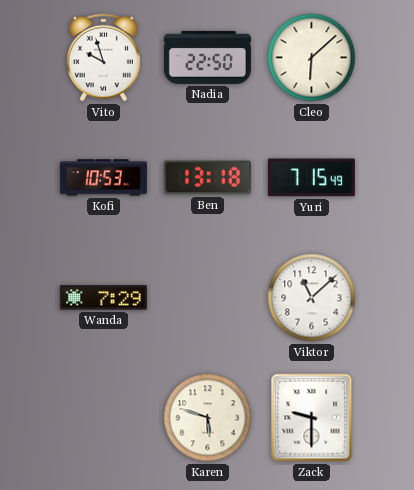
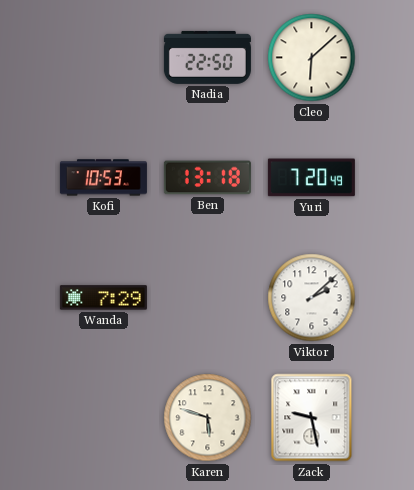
Vito: 9:57 -> none (103, 58)
Yuri: 7:15 -> 7:20 (311, 178)
Viktor: 11:08 -> 2:08 (312, 298)
Zack: 9:30 -> 9:28 (312, 418)
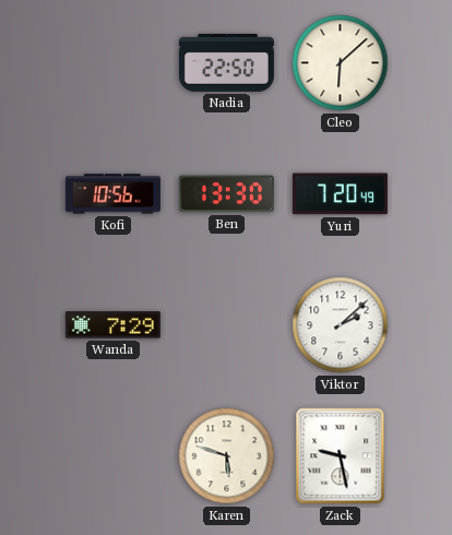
Kofi: 10:53 -> 10:56 (112, 194)
Ben: 13:18 -> 13:30 (226, 194)
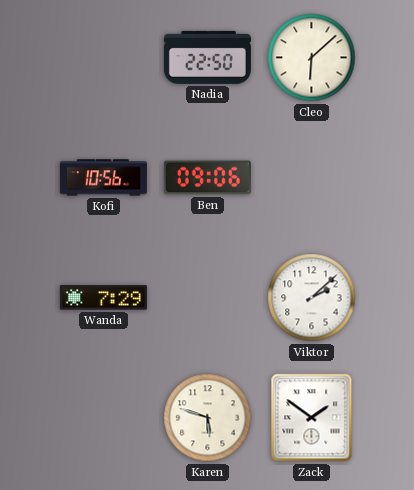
Ben: 13:30 -> 09:06 (207, 178)
Yuri: 7:20 -> none (340, 194)
Zack: 9:28 -> 1:51 (312, 418)
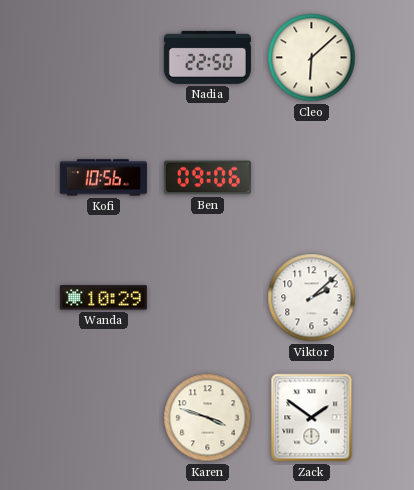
Wanda: 7:29 -> 10:29 (103, 298)
Karen: 5:48 -> 3:48 (208, 418)
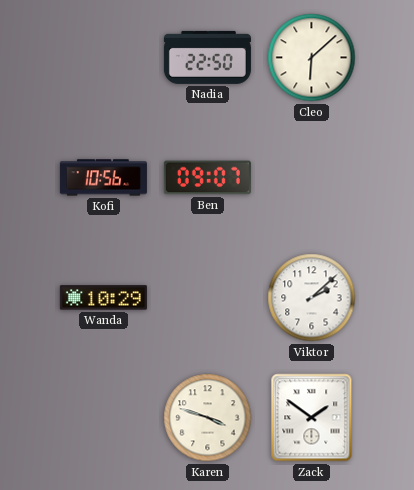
Ben: 09:06 -> 09:07 (207, 178)
